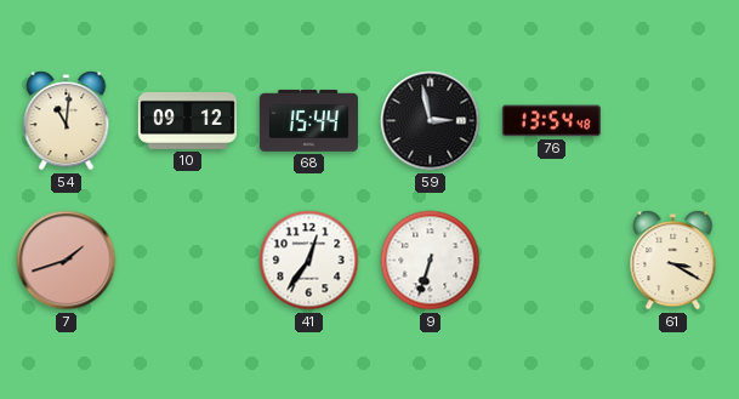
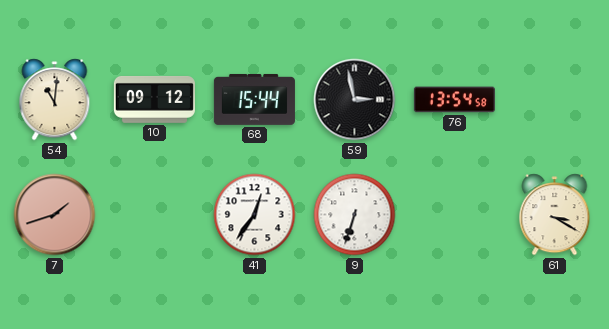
76: 13:54:48 -> 13:54:58 (454, 100)
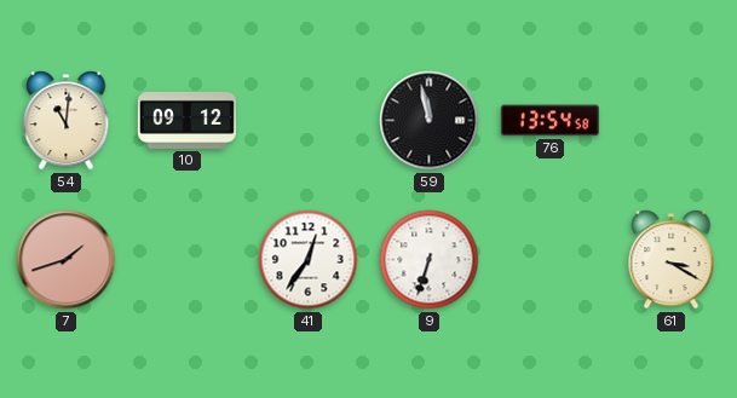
68: 15:44 -> none (254, 99)
59: 2:58 -> 11:58 (430, 121)
